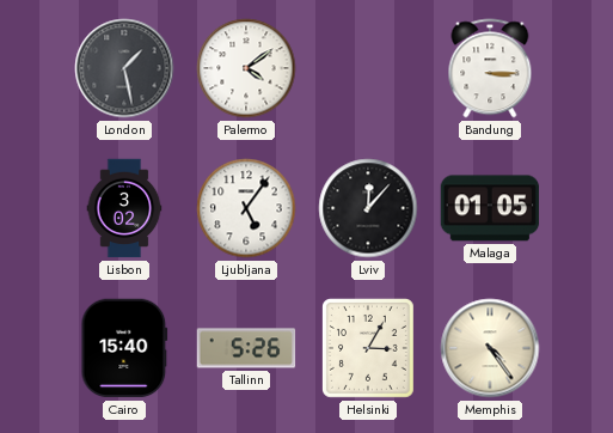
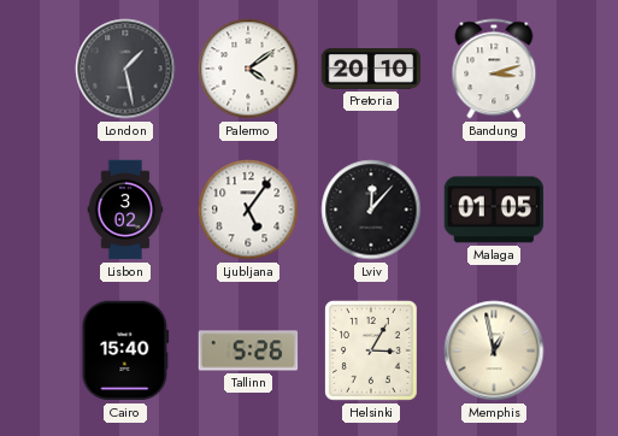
Pretoria: none -> 20:10 (371, 70)
Bandung: 3:15 -> 3:12 (494, 69)
Memphis: 4:24 -> 12:58 (494, 350)
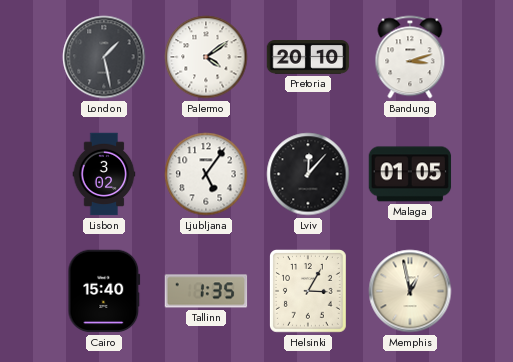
Tallinn: 5:26 -> 1:35 (206, 291)
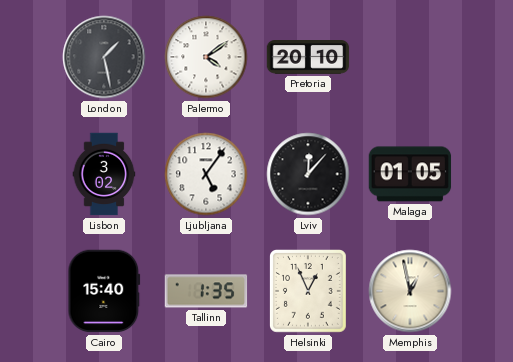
Bandung: 3:12 -> none (410, 57)
Helsinki: 3:05 -> 12:56 (309, 292)
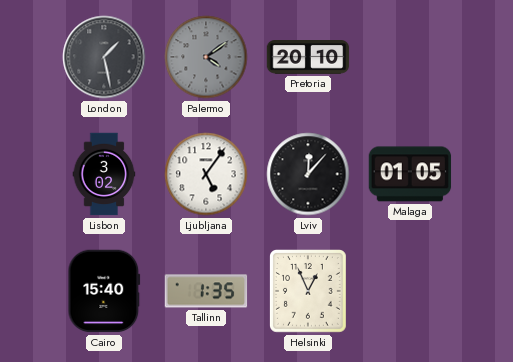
Palermo dial: white -> grey (206, 57)
Memphis: 12:58 -> none (410, 291)
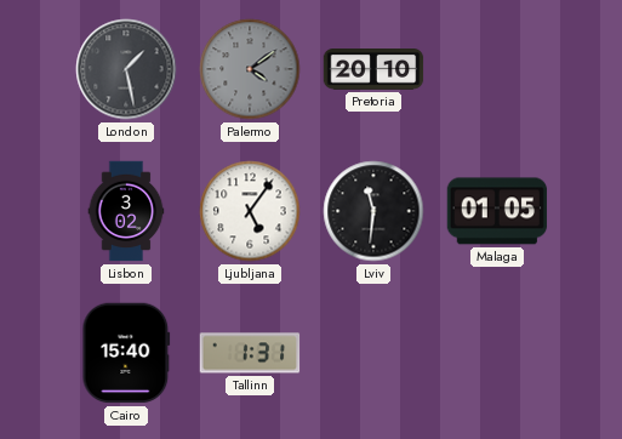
Lviv: 12:07 -> 11:31 (373, 211)
Tallinn: 1:35 -> 1:31 (250, 353)
Helsinki: 12:56 -> none (309, 292)
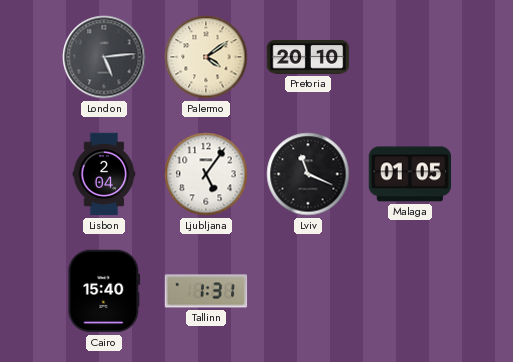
London: 1:28 -> 5:14 (104, 57)
Palermo dial: grey -> cream (206, 57)
Lisbon: 3:02 -> 2:04 (104, 174)
Lviv: 11:31 -> 11:19 (308, 174)
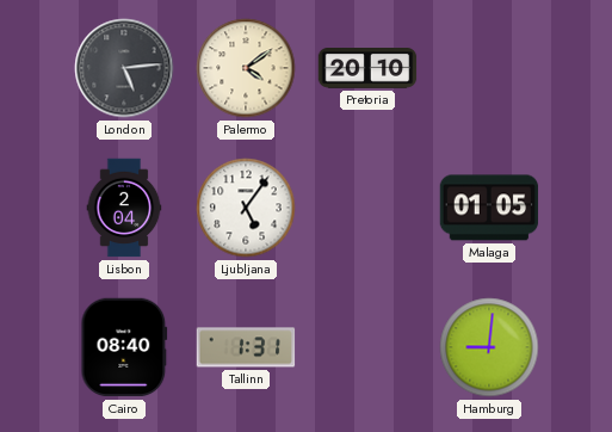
Lviv: 11:19 -> none (308, 174)
Cairo: 15:40 -> 08:40 (124, 347)
Hamburg: none -> 9:01 (489, 347)
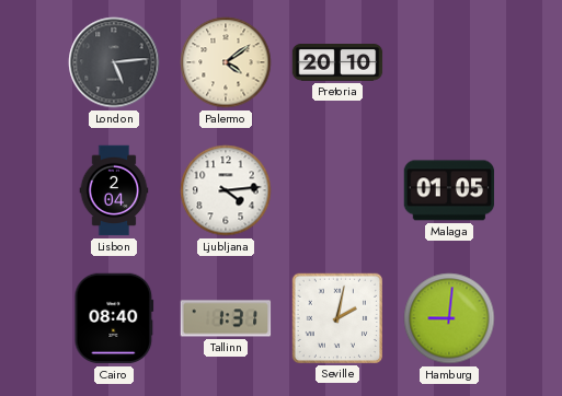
Ljubljana: 5:06 -> 4:14 (226, 190)
Seville: none -> 2:02 (336, 317)
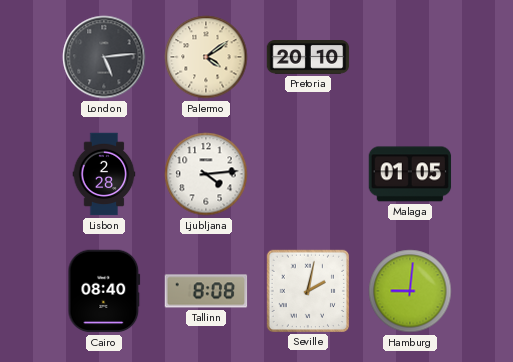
Lisbon: 2:04 -> 2:28 (104, 174)
Tallinn: 1:31 -> 8:08 (206, 291)
